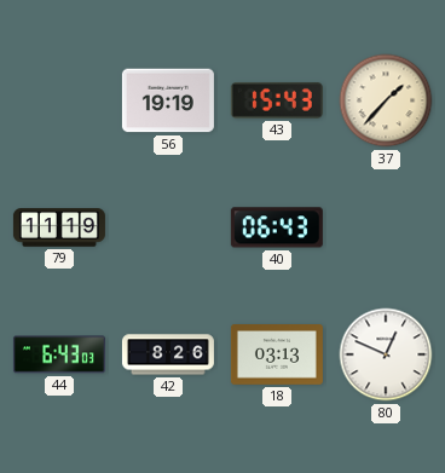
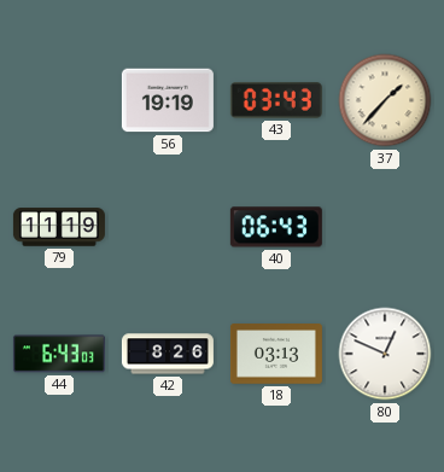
43: 15:43 -> 03:43 (276, 101)
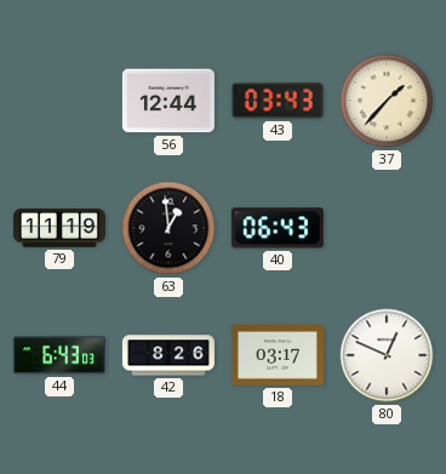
56: 19:19 -> 12:44 (168, 101)
63: none -> 12:59 (168, 228)
18: 03:13 -> 03:17 (278, 356)
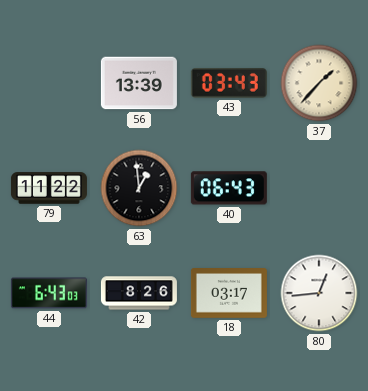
56: 12:44 -> 13:39 (139, 83)
79: 11:19 -> 11:22 (49, 188)
80: 12:49 -> 12:44 (319, 293)
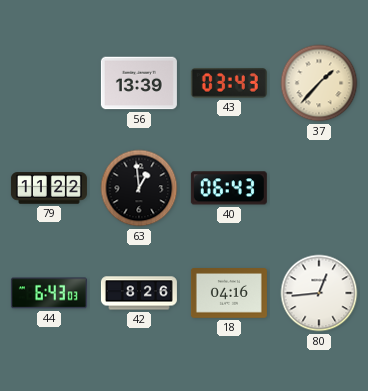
18: 03:17 -> 04:16 (229, 294)
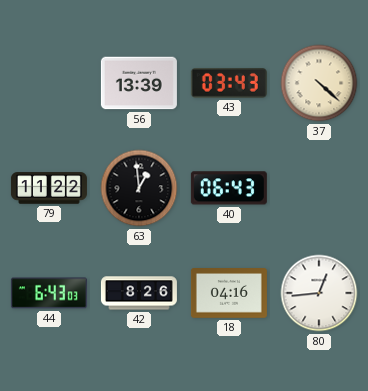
37: 1:37 -> 4:22 (319, 83)
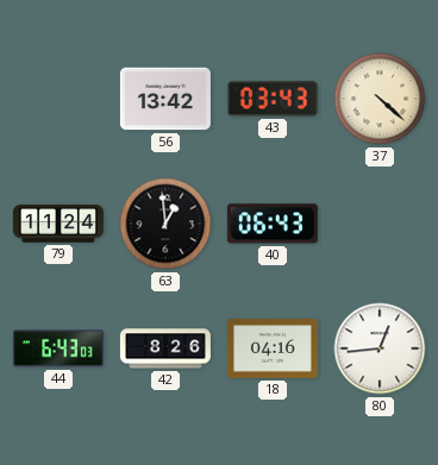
56: 13:39 -> 13:42 (165, 99)
79: 11:22 -> 11:24 (58, 224)
